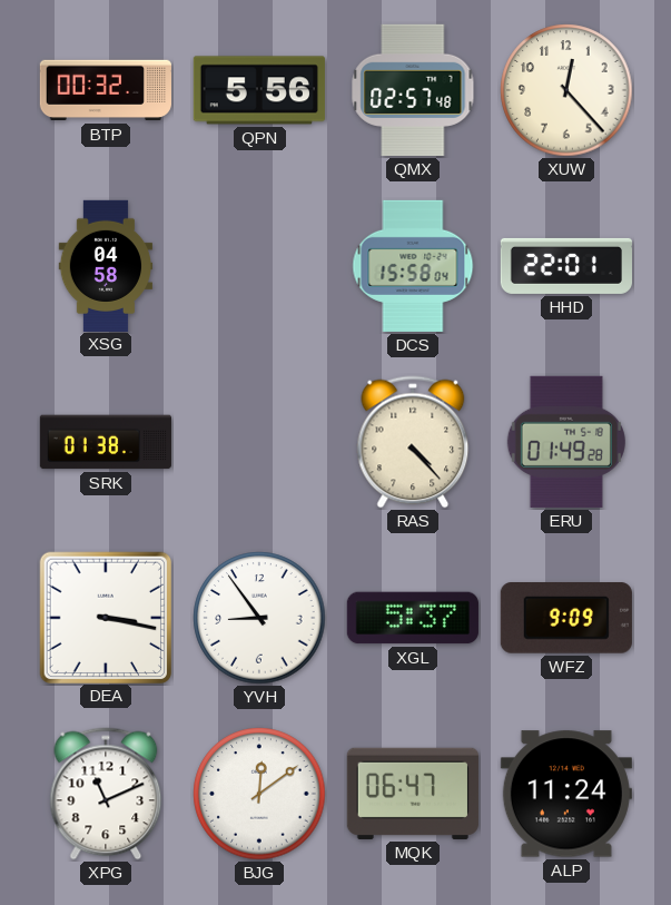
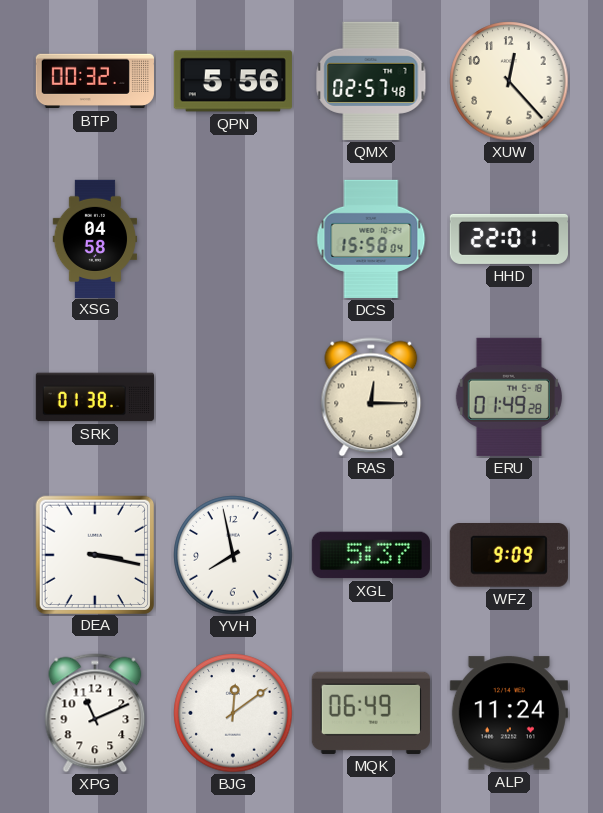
RAS: 4:23 -> 12:15 (371, 397)
YVH: 8:54 -> 7:58 (233, 555)
MQK: 06:47 -> 06:49 (371, 713)
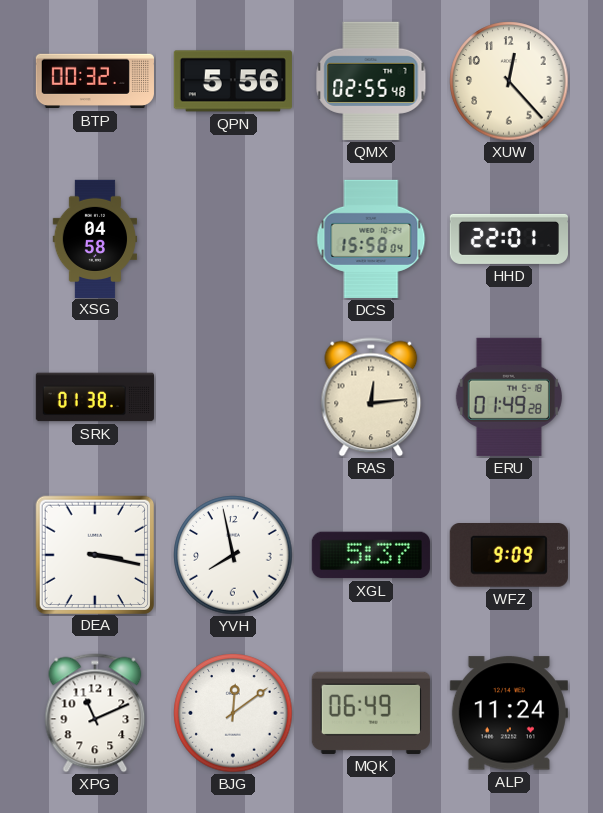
QMX: 02:57 -> 02:55 (371, 81)
RAS: 12:15 -> 12:14 (371, 397)
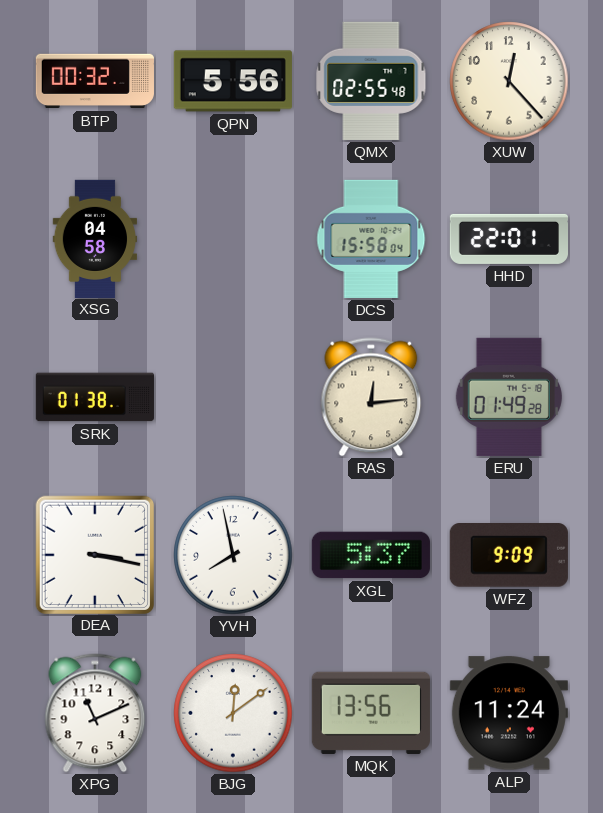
MQK: 06:49 -> 13:56 (371, 713)
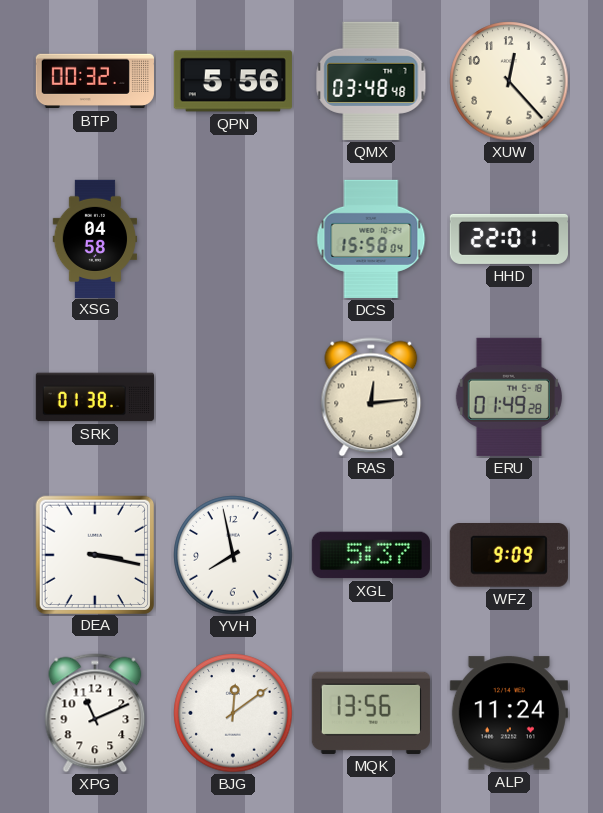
QMX: 02:55 -> 03:48 (371, 81)
